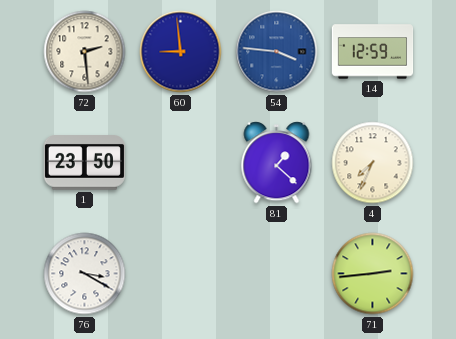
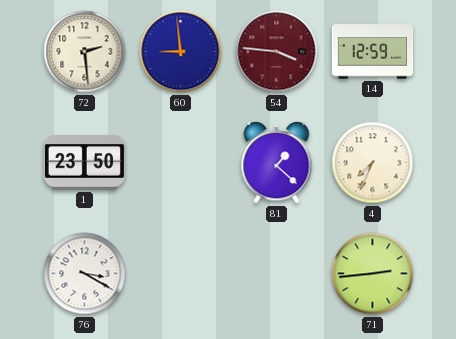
54 dial: blue -> burgundy (277, 52)
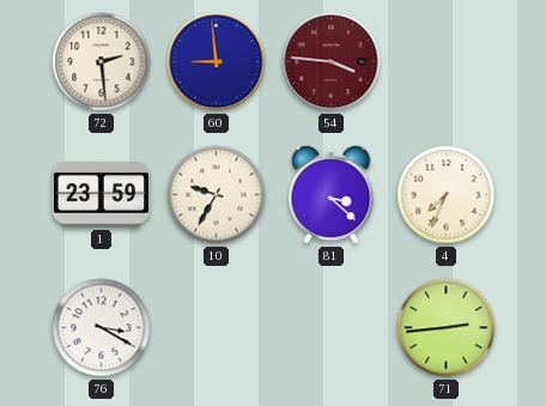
14: 12:59 -> none (373, 52)
1: 23:50 -> 23:59 (101, 195)
10: none -> 9:35 (217, 195)
81: 1:22 -> 3:22 (332, 195)
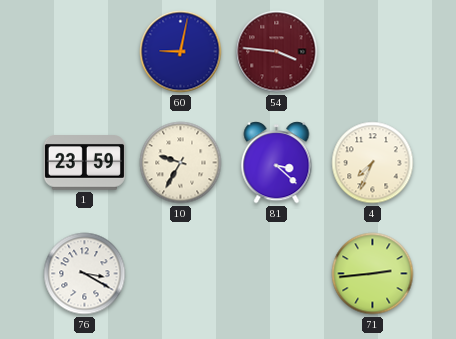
72: 2:29 -> none (102, 62)
60: 8:59 -> 9:02 (181, 52)
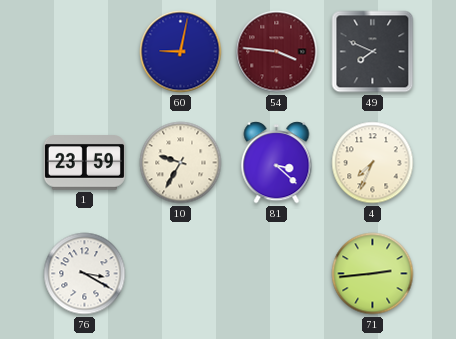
49: none -> 7:49 (373, 52)
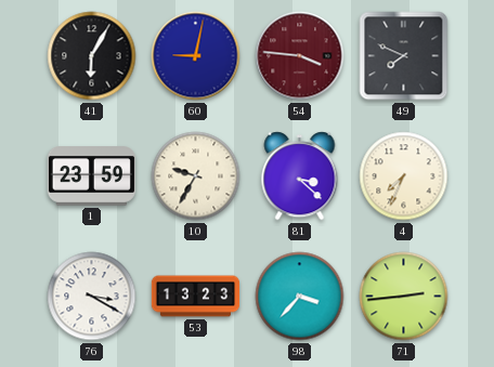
41: none -> 6:05 (92, 56)
53: none -> 13:23 (196, 297)
98: none -> 3:37 (300, 297)
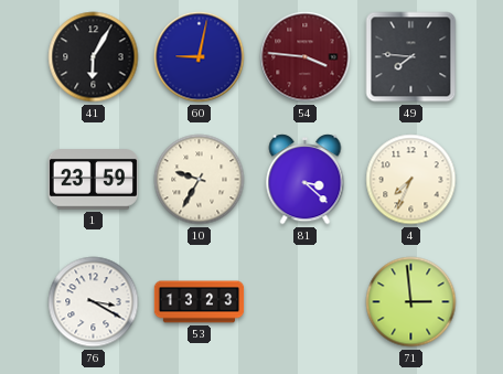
49: 7:49 -> 7:46 (411, 57)
98: 3:37 -> none (300, 297)
71: 2:44 -> 2:59 (411, 302)
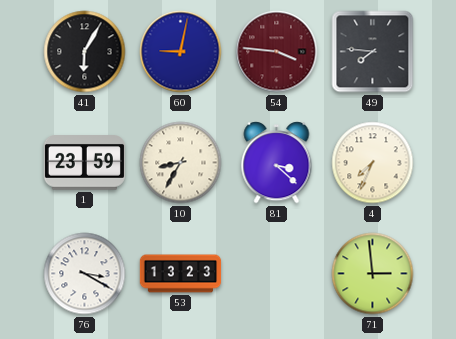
10: 9:35 -> 8:35 (181, 163)
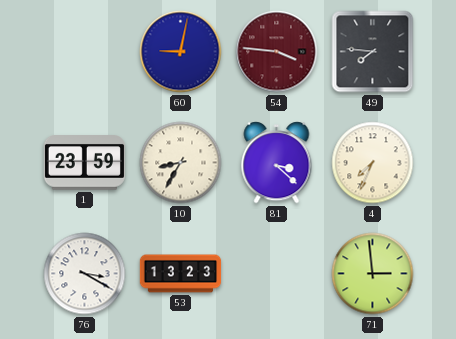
41: 6:05 -> none (85, 52)
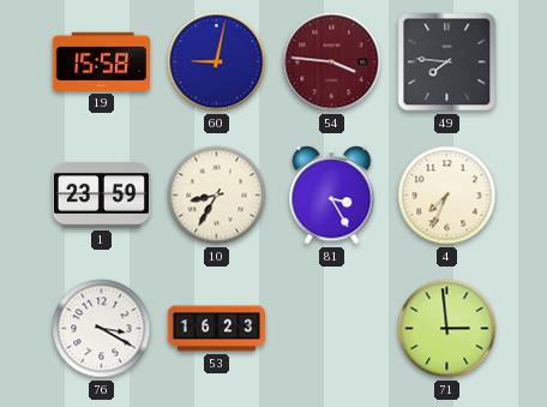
19: none -> 15:58 (101, 61)
81: 3:22 -> 3:25 (332, 196)
53: 13:23 -> 16:23 (217, 329)
